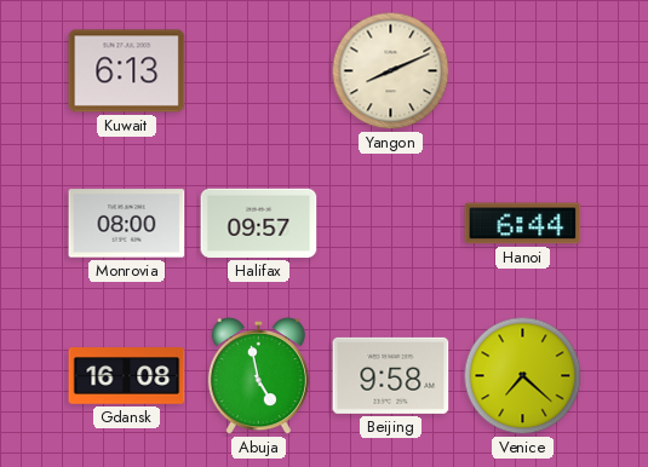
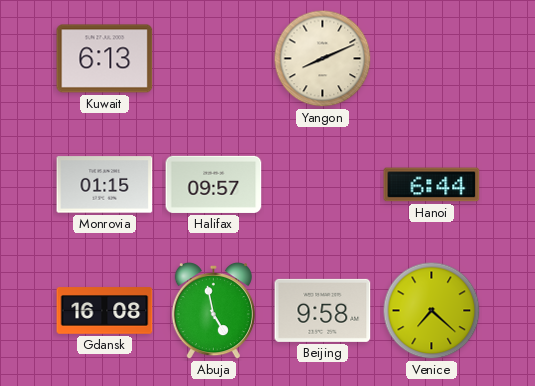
Monrovia: 08:00 -> 01:15 (105, 185)
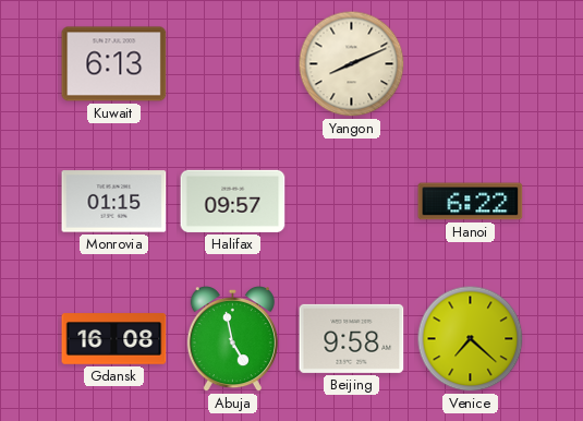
Hanoi: 6:44 -> 6:22 (471, 202)
